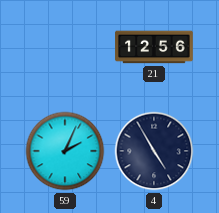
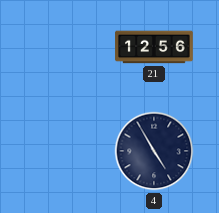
59: 2:04 -> none (65, 151)
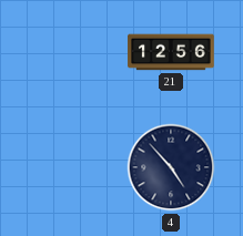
4: 4:55 -> 4:53 (171, 167)
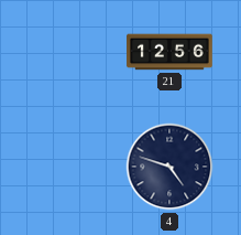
4: 4:53 -> 4:48 (169, 167)
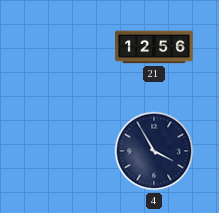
4: 4:48 -> 3:55 (154, 151)
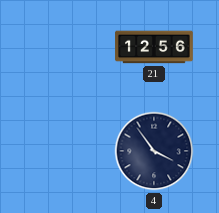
4: 3:55 -> 3:54 (154, 151)
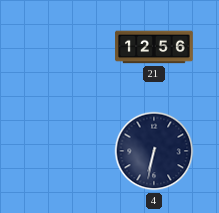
4: 3:54 -> 6:32 (154, 151)
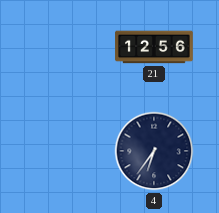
4: 6:32 -> 6:36 (154, 151)
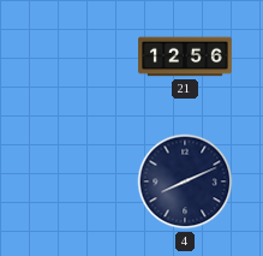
4: 6:36 -> 8:11 (185, 181)
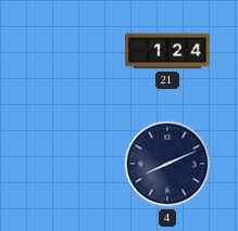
21: 12:56 -> 1:24 (167, 51)
